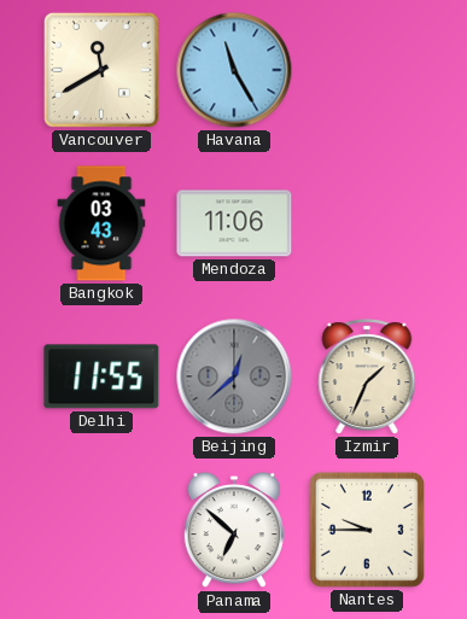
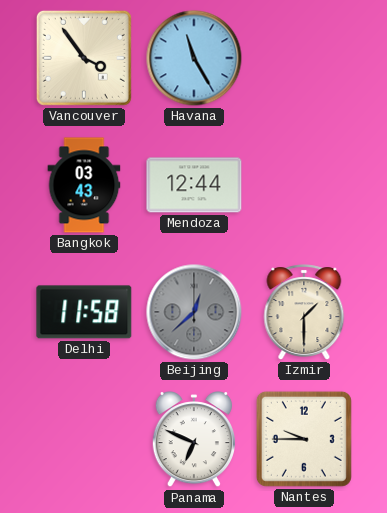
Vancouver: 11:40 -> 3:54 (84, 58)
Mendoza: 11:06 -> 12:44 (194, 185)
Delhi: 11:55 -> 11:58 (84, 312)
Izmir: 1:34 -> 1:30 (304, 312)
Panama: 6:52 -> 6:49 (194, 440)
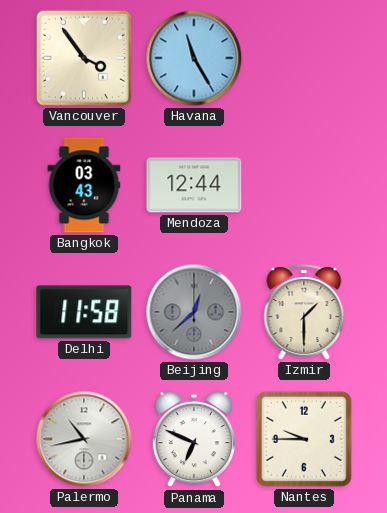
Palermo: none -> 10:43 (84, 439)
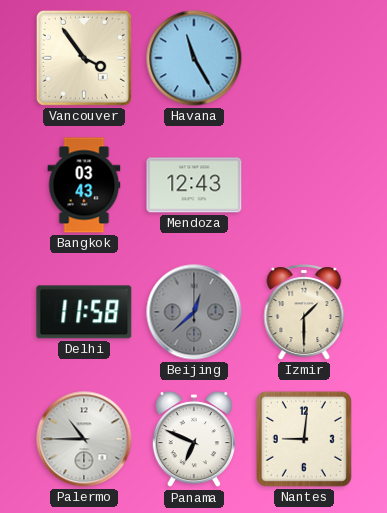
Mendoza: 12:44 -> 12:43 (194, 185)
Palermo: 10:43 -> 10:45 (84, 439)
Nantes: 9:45 -> 9:01 (304, 439)
